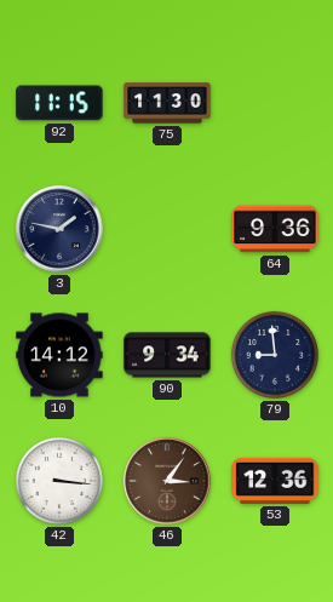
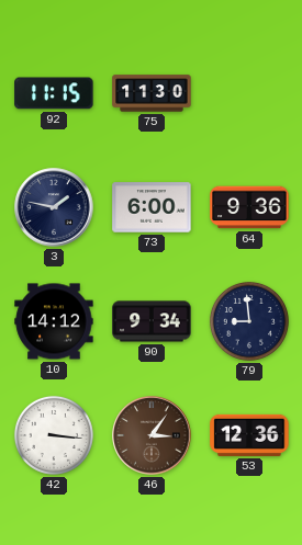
73: none -> 6:00 (152, 207)
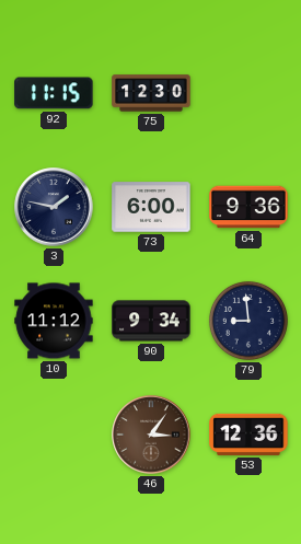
75: 11:30 -> 12:30 (151, 93)
10: 14:12 -> 11:12 (54, 321)
42: 3:16 -> none (54, 435)
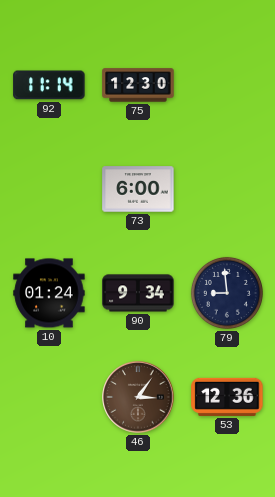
92: 11:15 -> 11:14 (49, 85)
3: 1:47 -> none (54, 207)
64: 9:36 -> none (248, 207)
10: 11:12 -> 01:24 (49, 293)
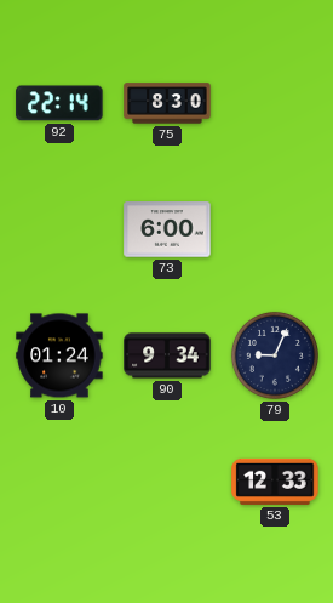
92: 11:14 -> 22:14 (59, 103)
75: 12:30 -> 8:30 (167, 103)
79: 8:59 -> 9:04 (275, 355)
46: 3:06 -> none (138, 397)
53: 12:36 -> 12:33 (275, 482)
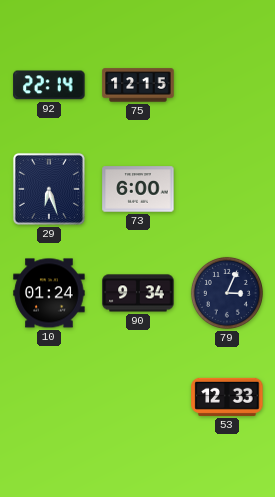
75: 8:30 -> 12:15 (138, 85)
29: none -> 6:27 (49, 189)
79: 9:04 -> 3:04 (227, 293)
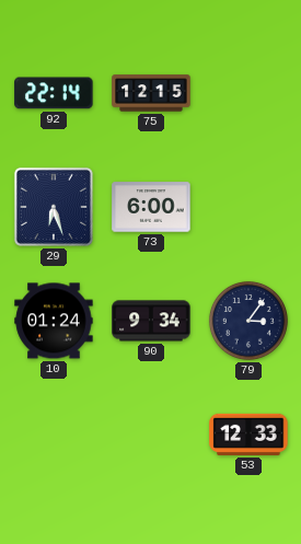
79: 3:04 -> 3:06 (248, 321)
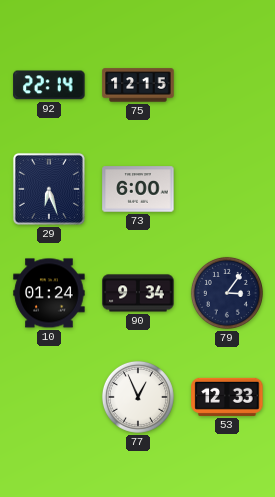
77: none -> 12:56 (138, 397)
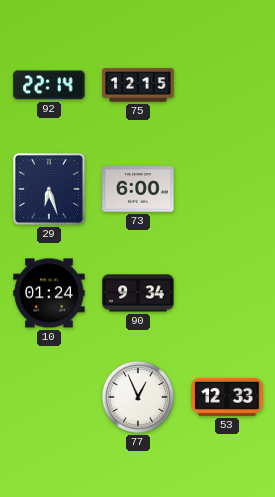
79: 3:06 -> none (227, 293)
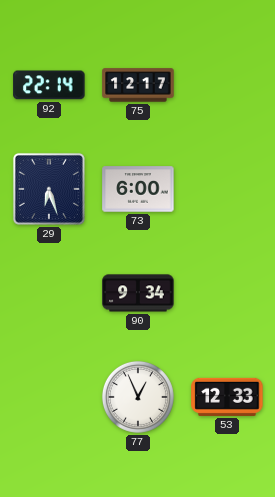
75: 12:15 -> 12:17 (138, 85)
10: 01:24 -> none (49, 293)
